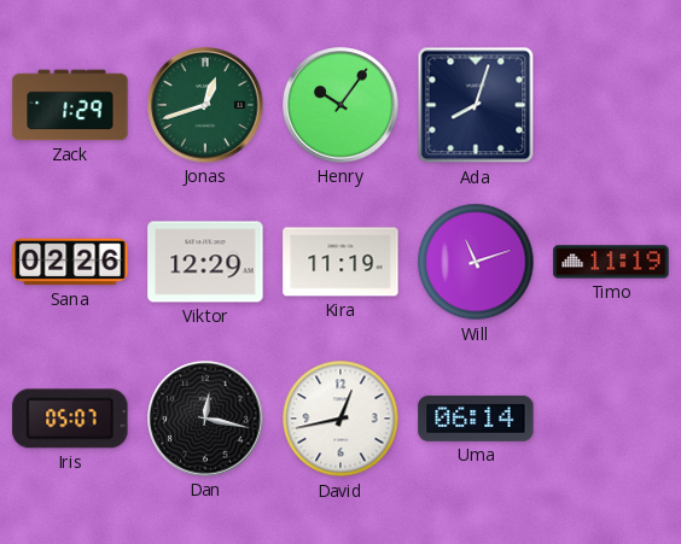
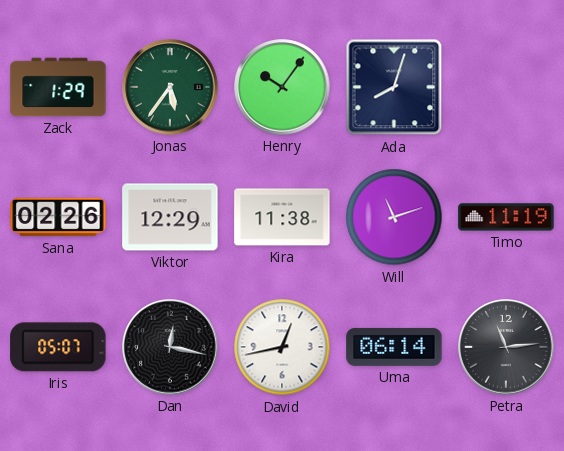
Jonas: 12:42 -> 5:36 (170, 87)
Kira: 11:19 -> 11:38 (282, 217)
Petra: none -> 11:14 (506, 347)
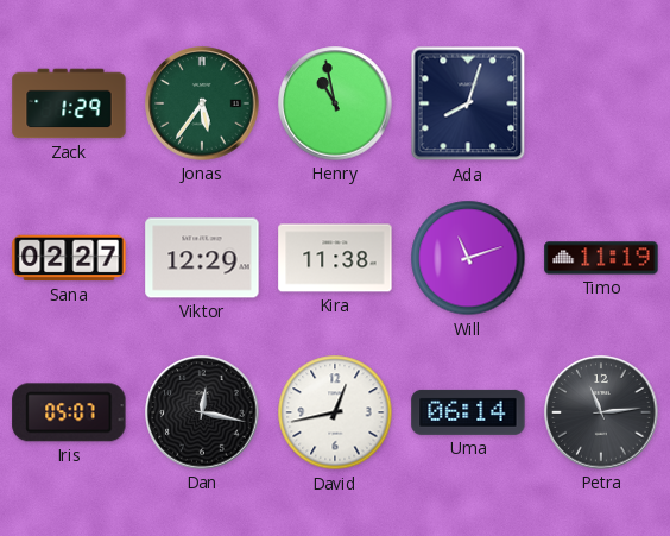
Henry: 10:06 -> 10:58 (335, 103)
Sana: 02:26 -> 02:27 (69, 258)
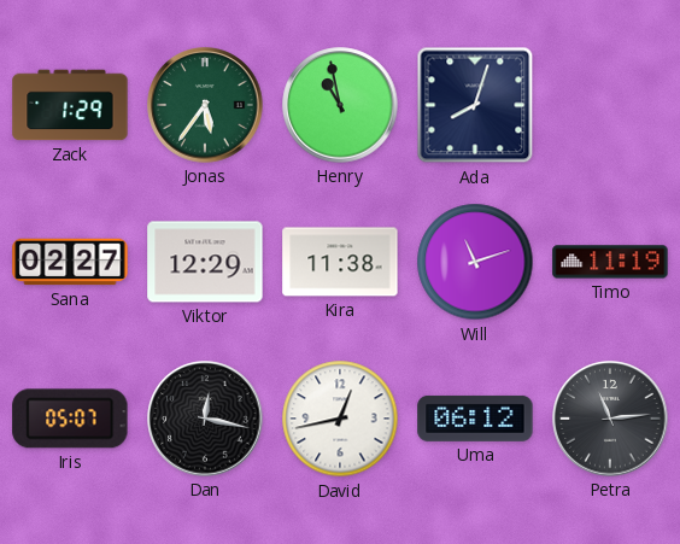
Uma: 06:14 -> 06:12 (475, 419)
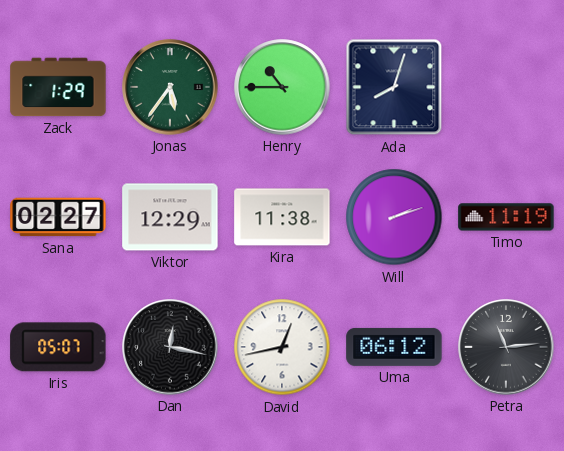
Henry: 10:58 -> 10:45 (282, 87)
Will: 11:12 -> 2:12 (394, 217)
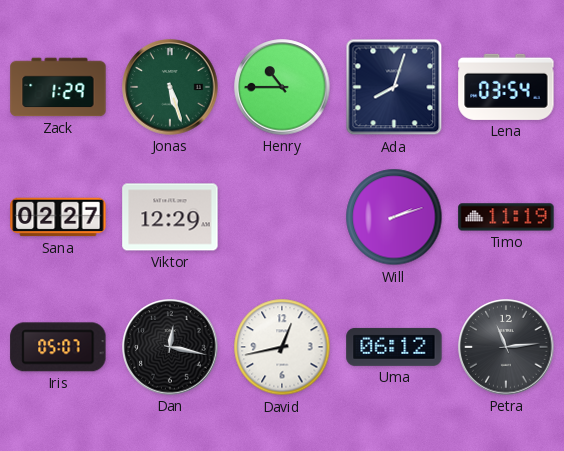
Jonas: 5:36 -> 5:27 (170, 87)
Lena: none -> 03:54 (506, 87)
Kira: 11:38 -> none (282, 217)
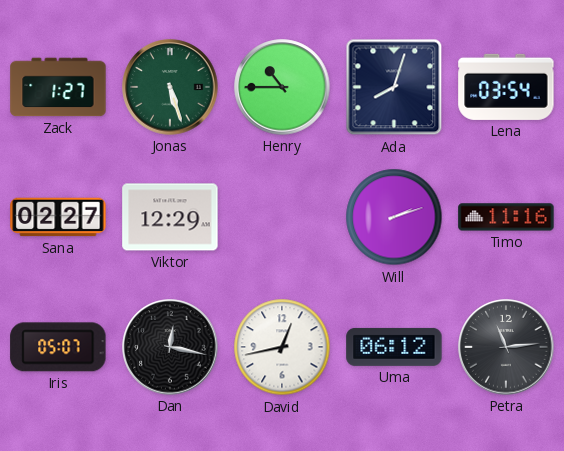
Zack: 1:29 -> 1:27 (58, 87)
Timo: 11:19 -> 11:16 (506, 217)
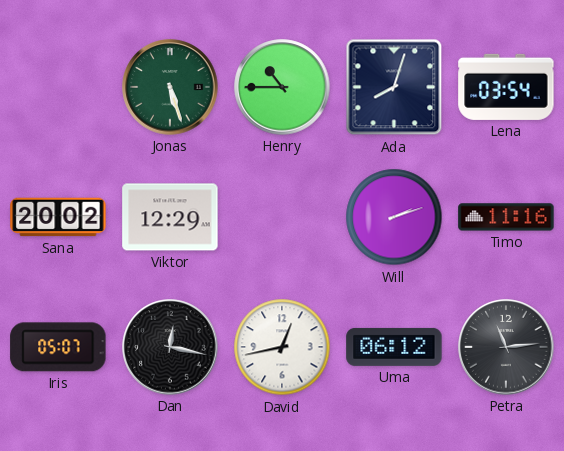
Zack: 1:27 -> none (58, 87)
Sana: 02:27 -> 20:02 (58, 217)
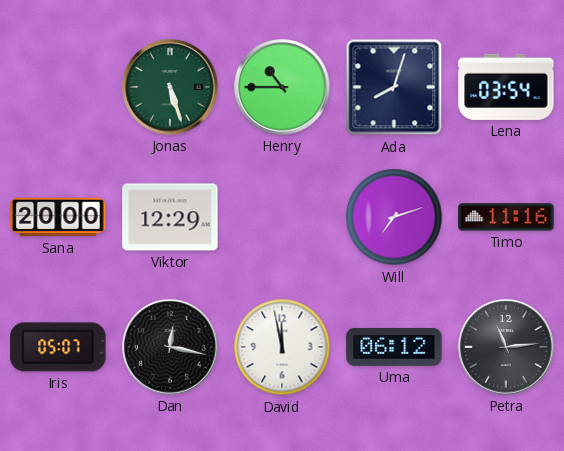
Sana: 20:02 -> 20:00 (58, 217)
Will: 2:12 -> 7:12 (394, 217)
David: 12:43 -> 11:58 (282, 347)
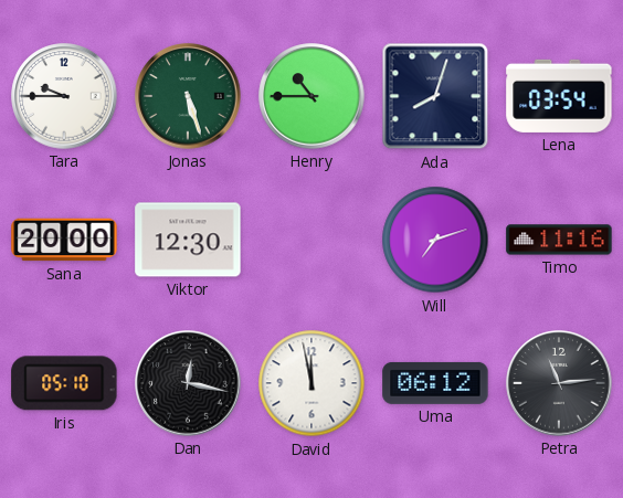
Tara: none -> 9:45 (64, 96)
Viktor: 12:29 -> 12:30 (188, 240)
Iris: 05:07 -> 05:10 (64, 383)
